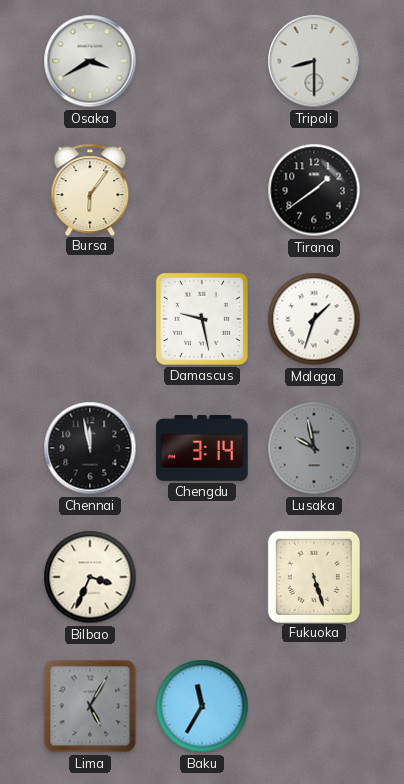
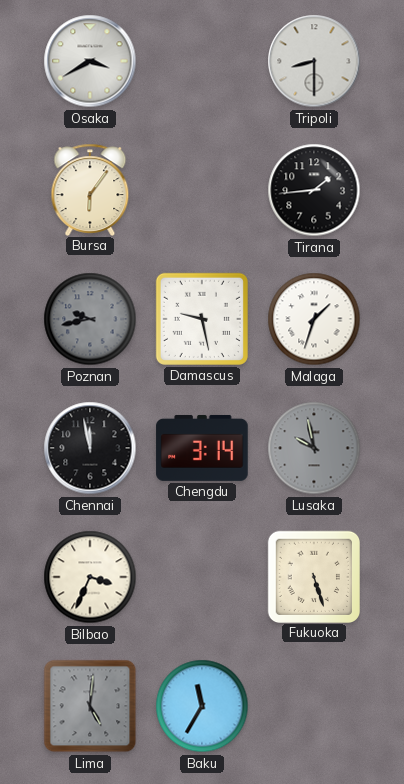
Tirana: 1:39 -> 1:44 (314, 190)
Poznan: none -> 9:43 (90, 319)
Lima: 5:05 -> 5:01 (90, 706)
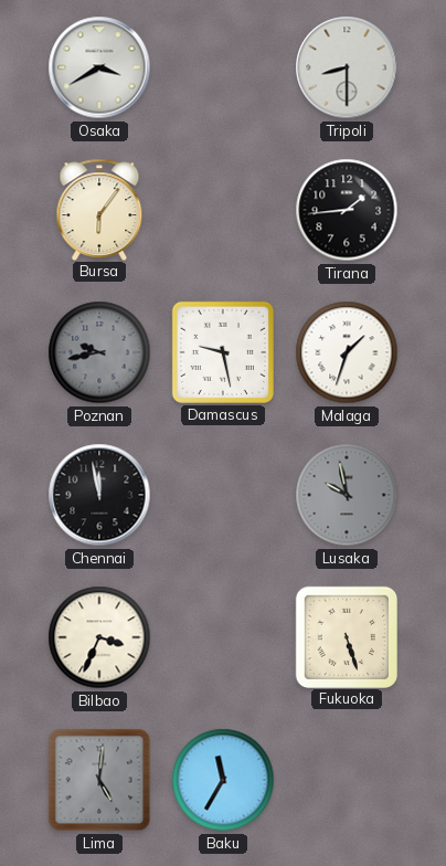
Chengdu: 3:14 -> none (202, 448)
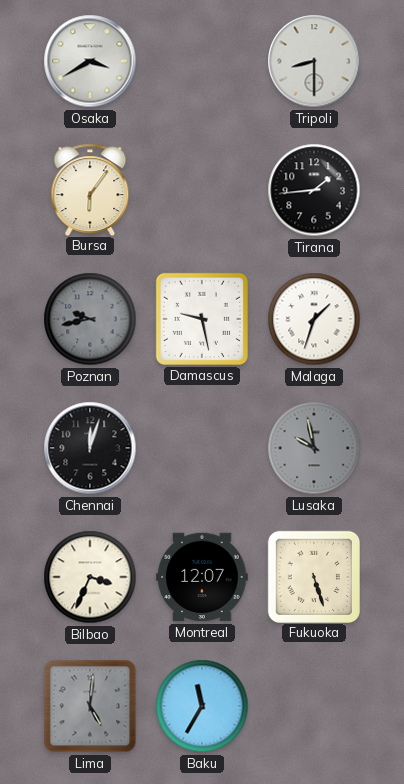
Chennai: 11:58 -> 12:03 (90, 448)
Montreal: none -> 12:07 (202, 577)
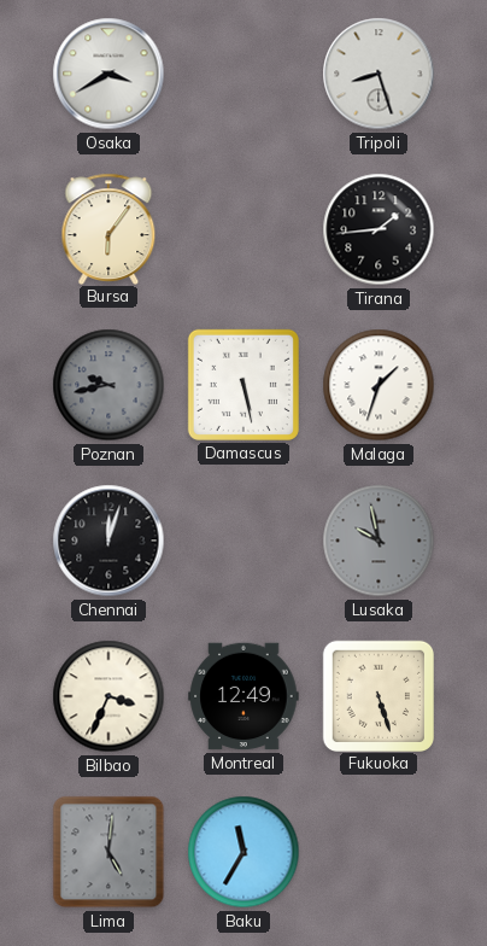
Tripoli: 8:30 -> 8:27 (379, 74)
Damascus: 9:28 -> 5:28 (243, 385)
Montreal: 12:07 -> 12:49 (243, 696)
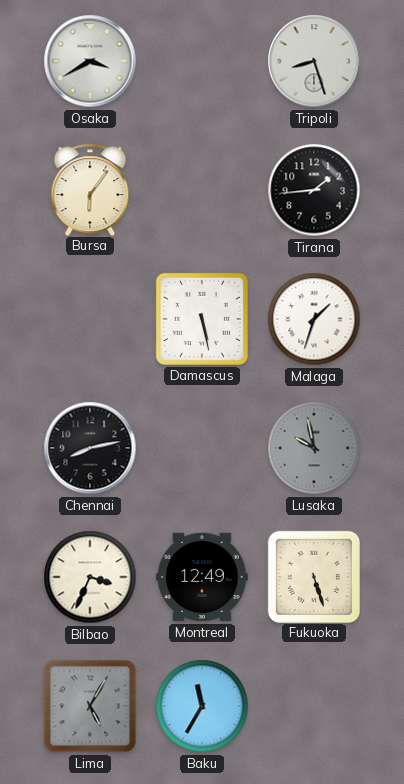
Poznan: 9:43 -> none (108, 385)
Chennai: 12:03 -> 8:13 (90, 448)
Lima: 5:01 -> 5:05 (90, 706)
